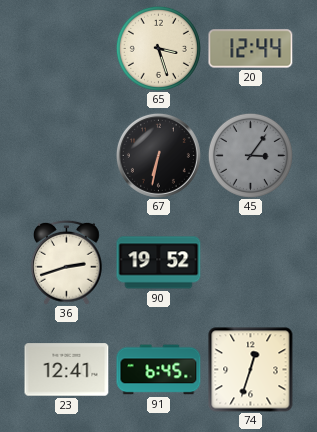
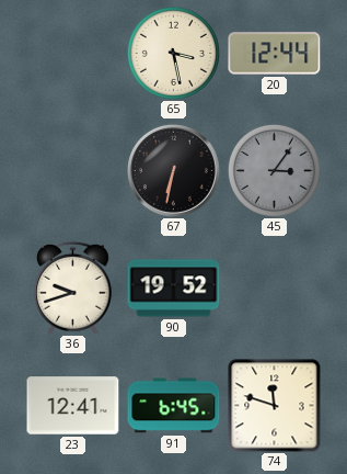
65: 3:27 -> 3:28 (173, 53)
36: 2:42 -> 9:42 (72, 287)
74: 12:33 -> 11:48 (275, 406)
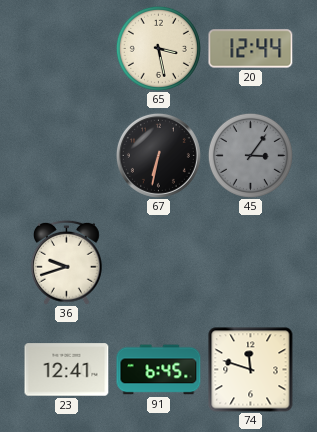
90: 19:52 -> none (174, 289)
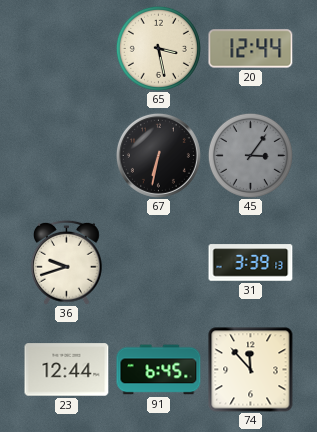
31: none -> 3:39 (251, 263)
23: 12:41 -> 12:44 (67, 370)
74: 11:48 -> 11:53 (251, 370)
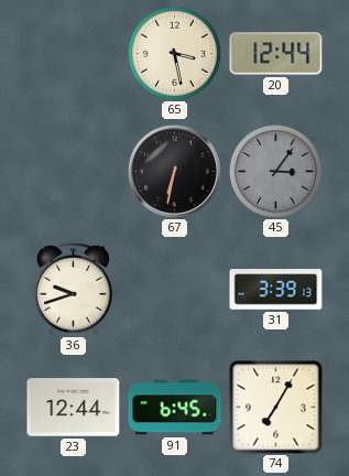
74: 11:53 -> 7:05 (276, 408)
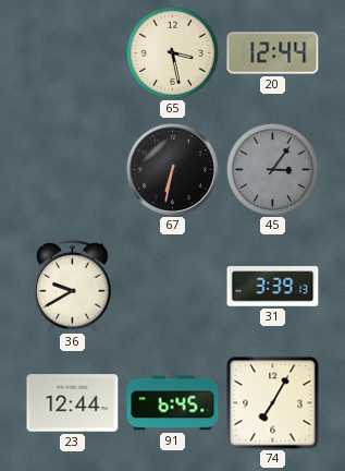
36: 9:42 -> 9:40 (72, 286)
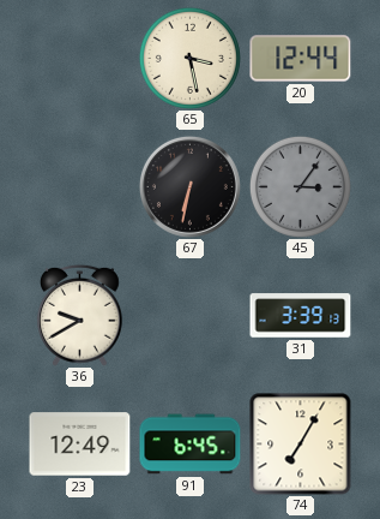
23: 12:44 -> 12:49 (80, 445)
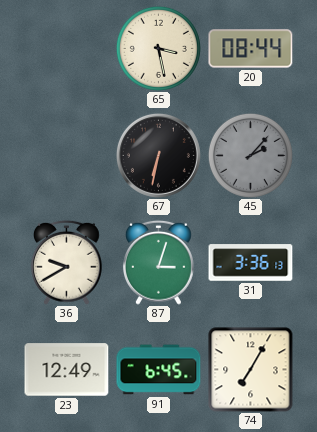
20: 12:44 -> 08:44 (251, 49)
45: 3:06 -> 2:07 (250, 155)
87: none -> 3:03 (158, 262)
31: 3:39 -> 3:36 (251, 263)
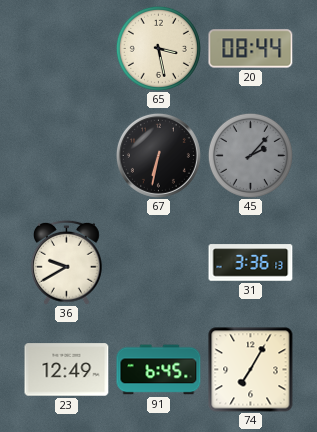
87: 3:03 -> none (158, 262)
